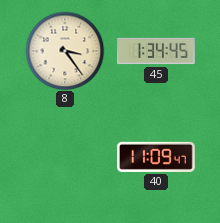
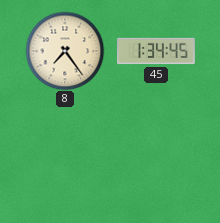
8: 3:24 -> 7:24 (65, 51)
40: 11:09 -> none (157, 157)
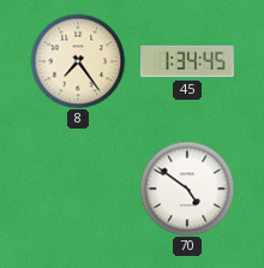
70: none -> 4:51 (187, 189)
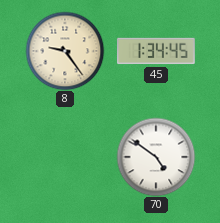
8: 7:24 -> 9:24 (65, 51)
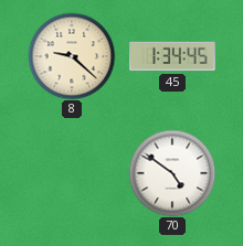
8: 9:24 -> 9:22 (72, 56)
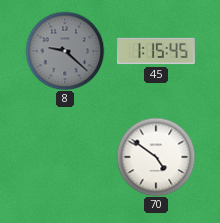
8 dial: cream -> grey (65, 51)
45: 1:34 -> 1:15 (156, 51)
